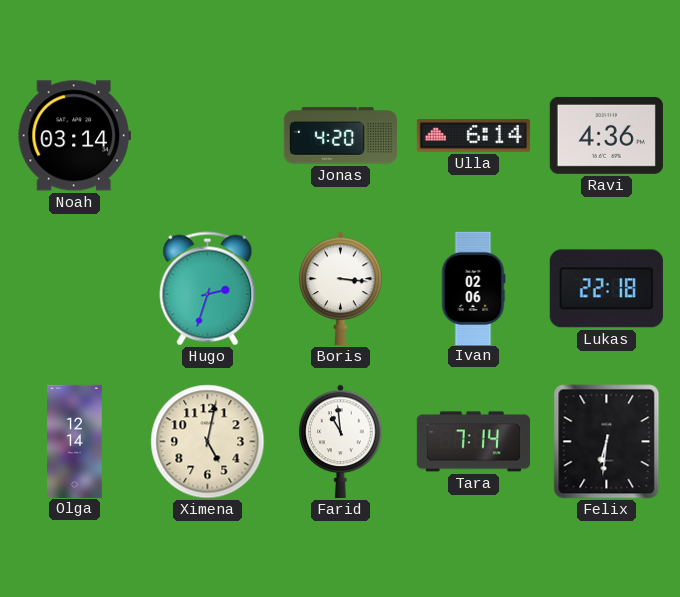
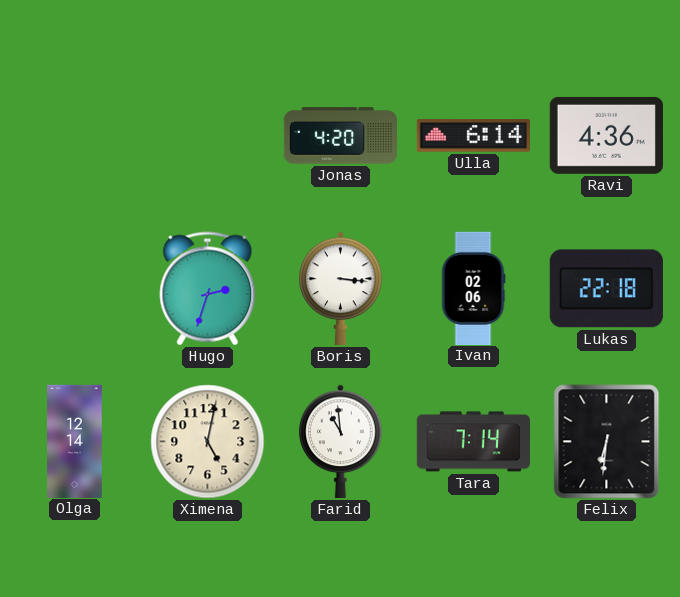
Noah: 03:14 -> none (74, 136)
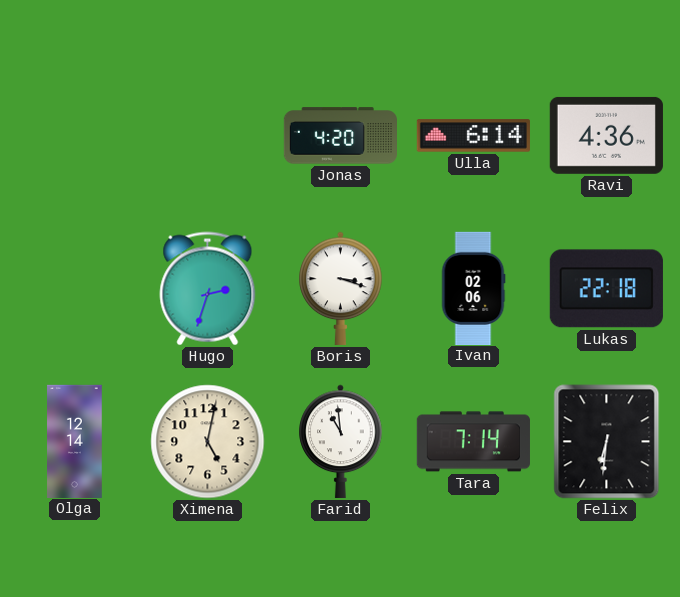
Boris: 3:16 -> 3:18 (341, 288)
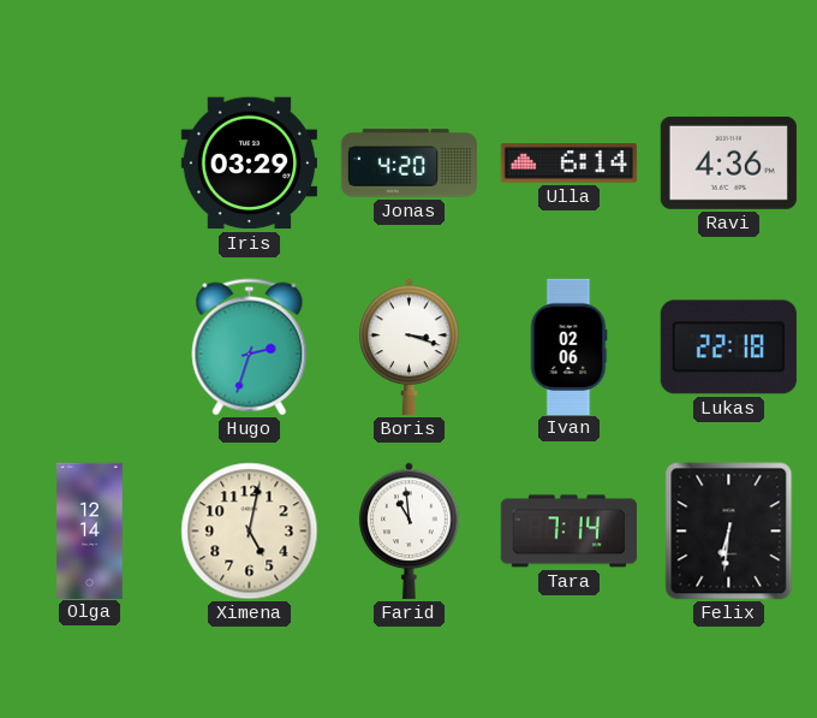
Iris: none -> 03:29 (249, 164)
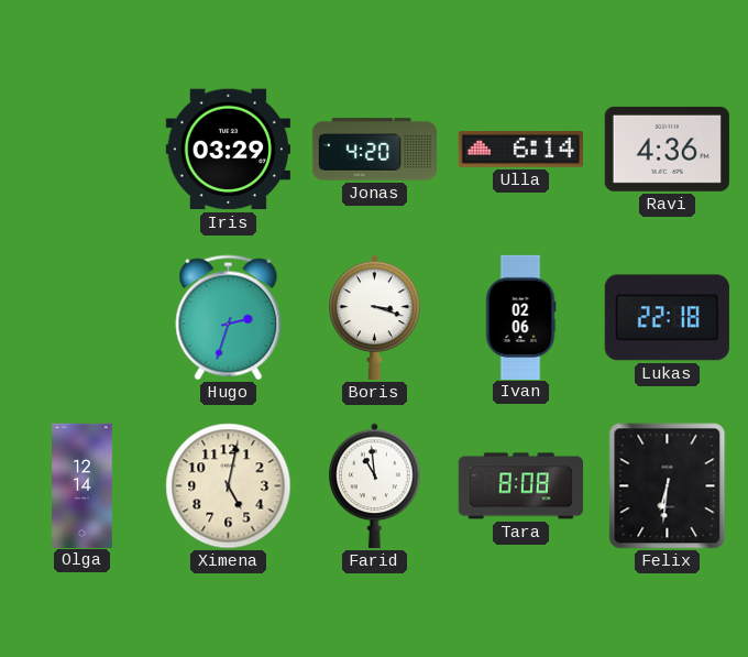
Tara: 7:14 -> 8:08 (520, 486)
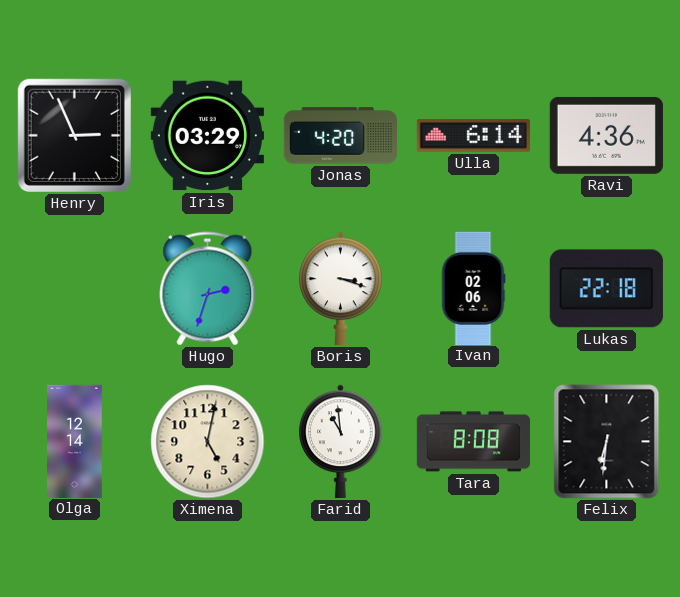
Henry: none -> 2:56 (74, 135)
